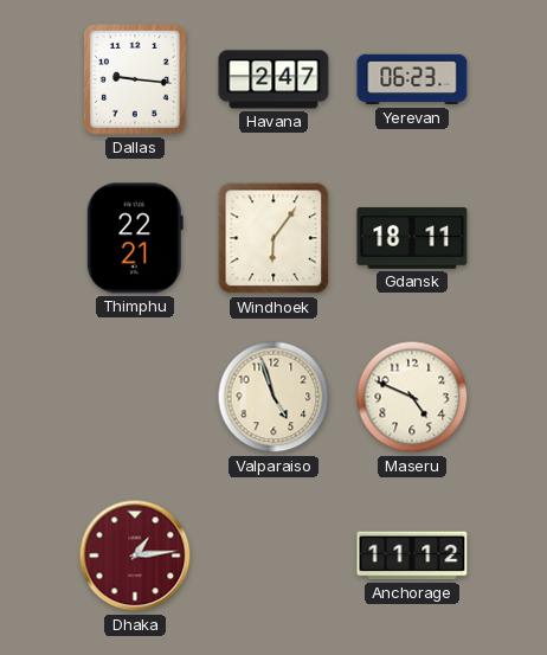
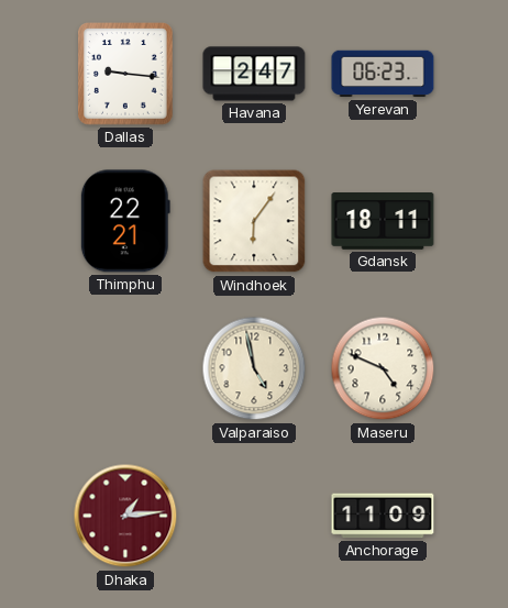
Valparaiso: 4:57 -> 4:58 (254, 368)
Anchorage: 11:12 -> 11:09 (383, 516)
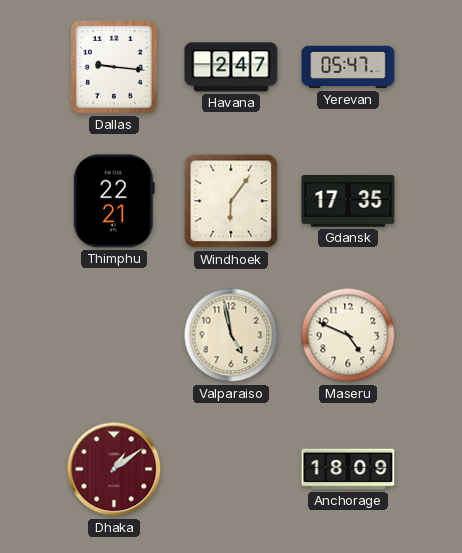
Yerevan: 06:23 -> 05:47 (348, 67)
Gdansk: 18:11 -> 17:35 (348, 202)
Dhaka: 1:14 -> 1:09 (114, 469)
Anchorage: 11:09 -> 18:09 (348, 469)
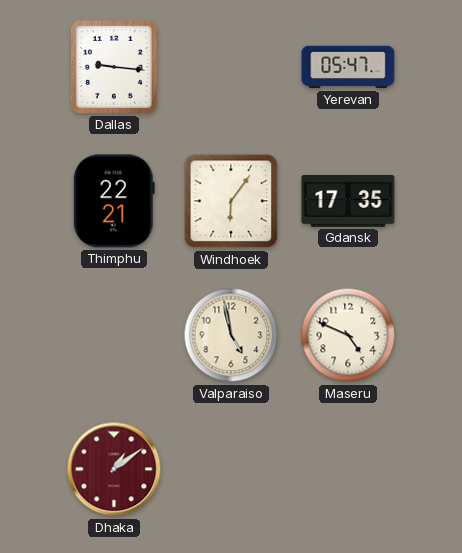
Havana: 2:47 -> none (231, 67)
Anchorage: 18:09 -> none (348, 469)
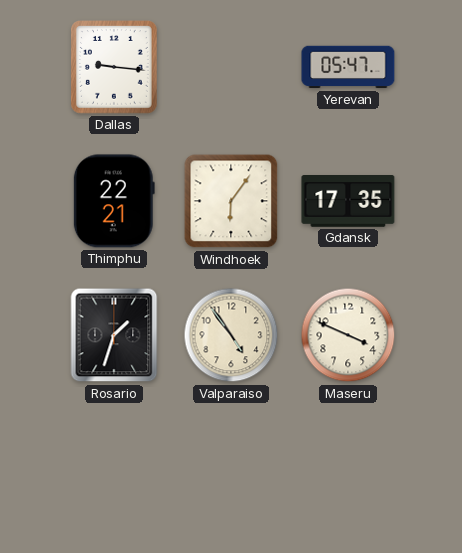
Rosario: none -> 1:33 (114, 335)
Valparaiso: 4:58 -> 4:54 (231, 335)
Maseru: 4:49 -> 3:49 (348, 335)
Dhaka: 1:09 -> none (114, 469)
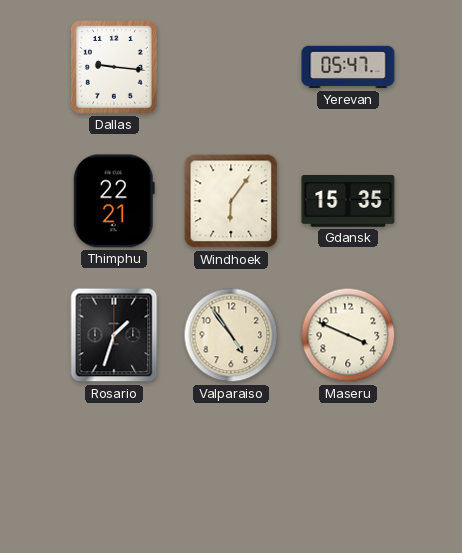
Gdansk: 17:35 -> 15:35 (348, 202)
